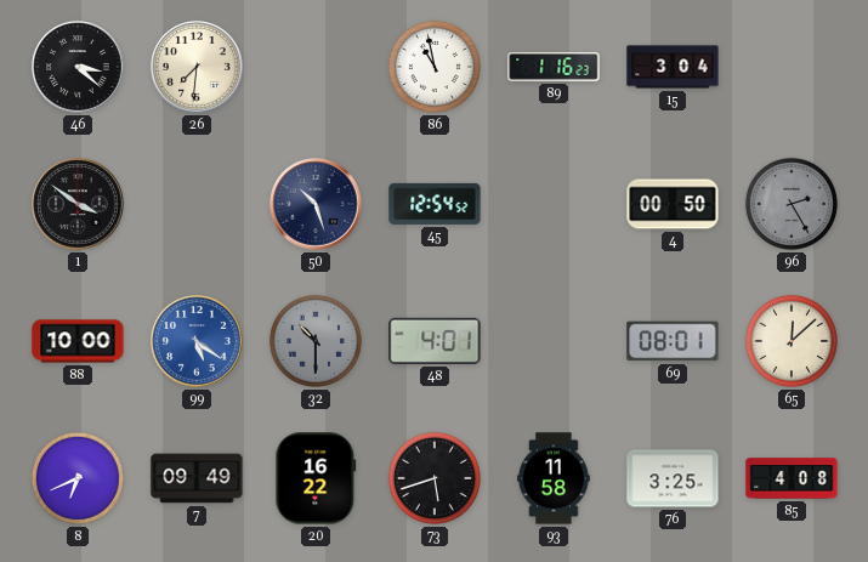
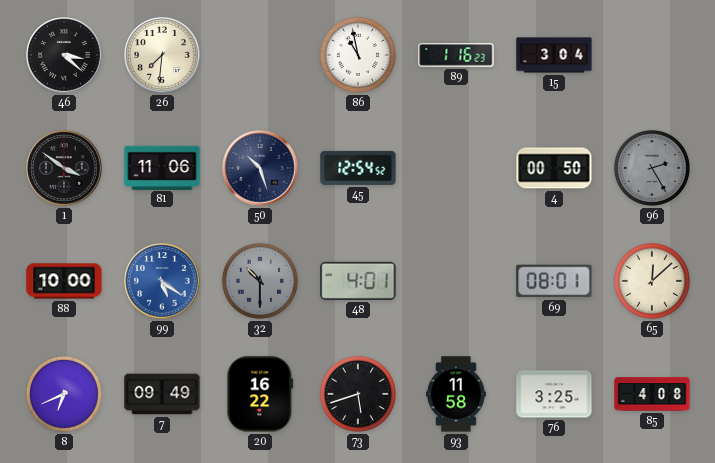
81: none -> 11:06 (162, 167)
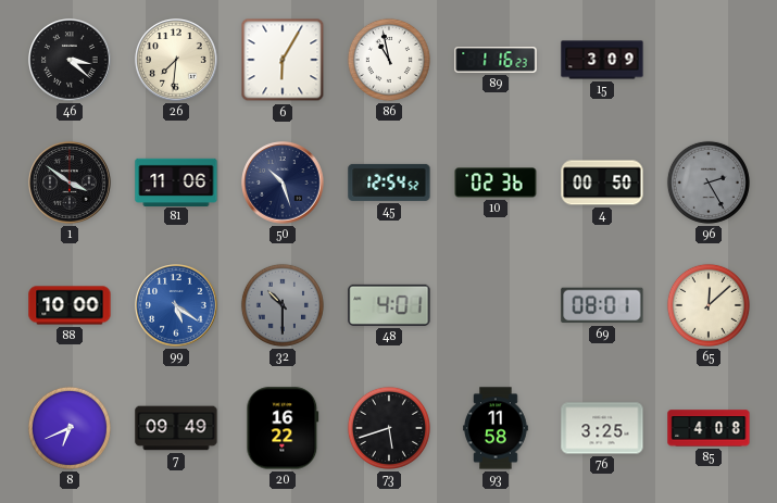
6: none -> 6:05 (283, 60)
15: 3:04 -> 3:09 (602, 60)
10: none -> 02:36 (496, 183)
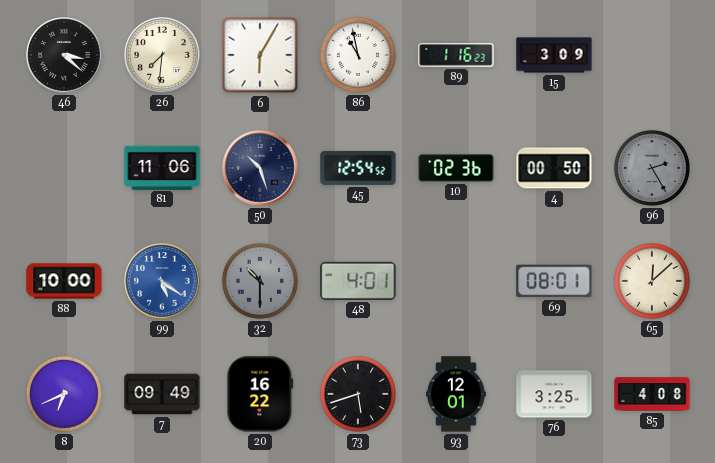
1: 3:51 -> none (70, 183)
93: 11:58 -> 12:01 (456, 394)
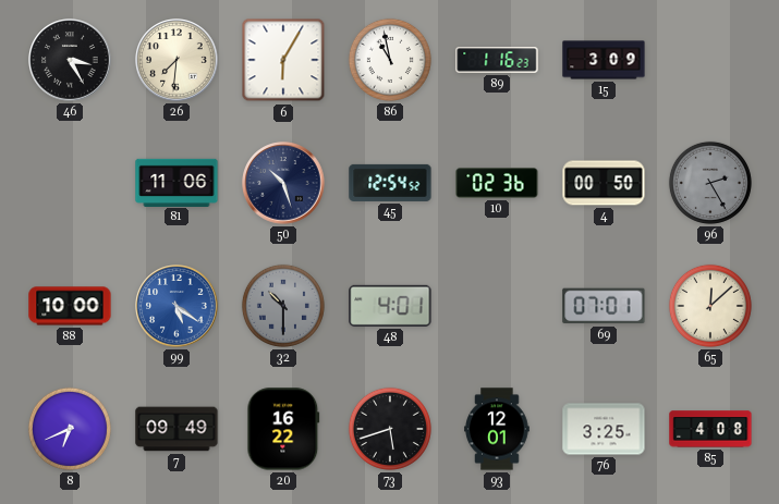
46: 3:22 -> 3:25 (70, 60)
69: 08:01 -> 07:01 (604, 306)
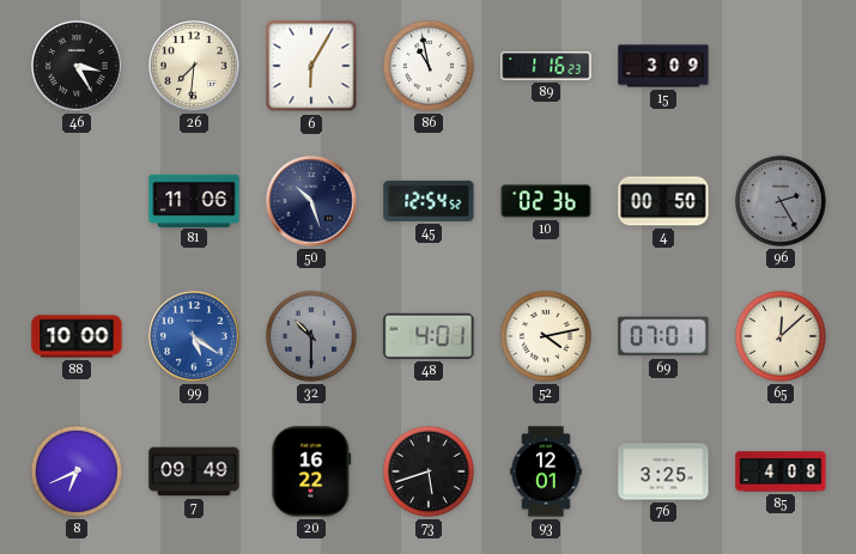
52: none -> 4:13 (546, 336)
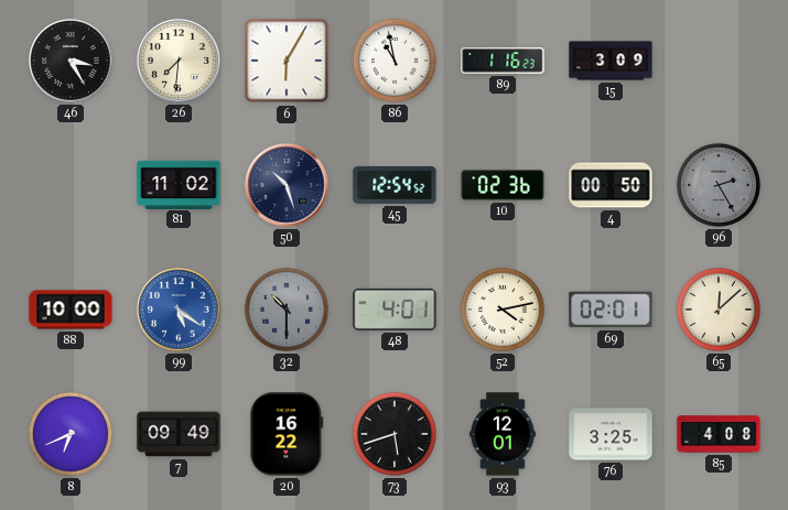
81: 11:06 -> 11:02 (179, 184)
69: 07:01 -> 02:01 (611, 310)
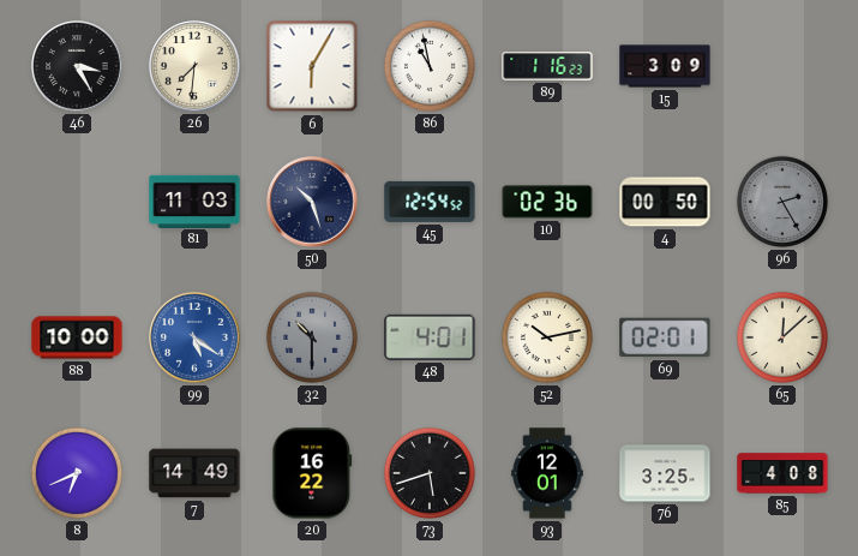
81: 11:02 -> 11:03 (194, 201)
52: 4:13 -> 10:13 (547, 337)
7: 09:49 -> 14:49 (194, 473)
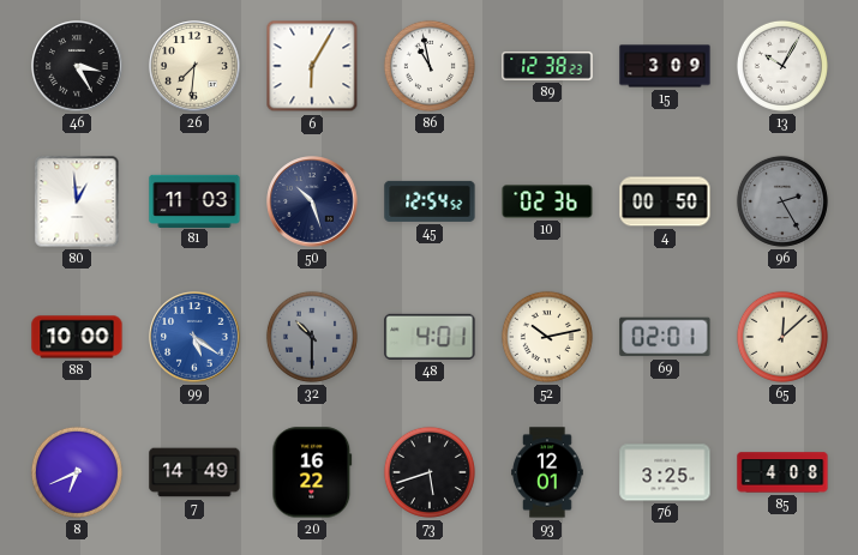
89: 1:16 -> 12:38 (547, 66)
13: none -> 10:05 (782, 66)
80: none -> 12:59 (77, 201)
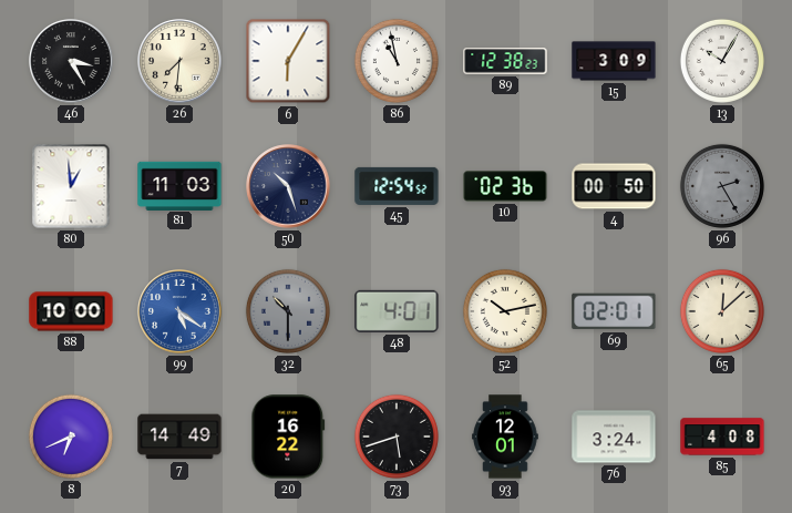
76: 3:25 -> 3:24 (614, 437)
